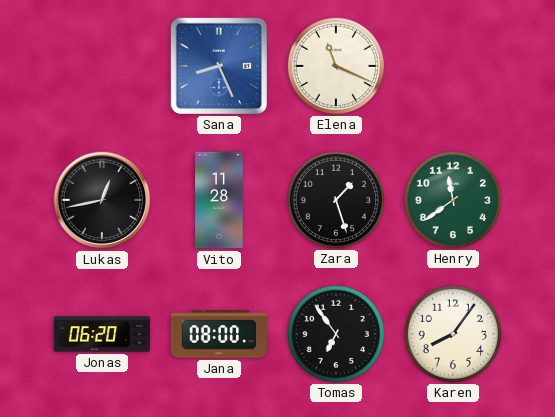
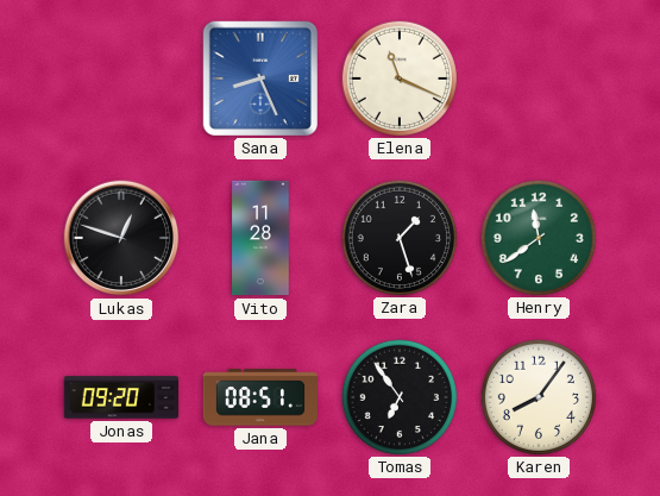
Lukas: 12:43 -> 12:48 (121, 238)
Jonas: 06:20 -> 09:20 (120, 397)
Jana: 08:00 -> 08:51 (259, 397)
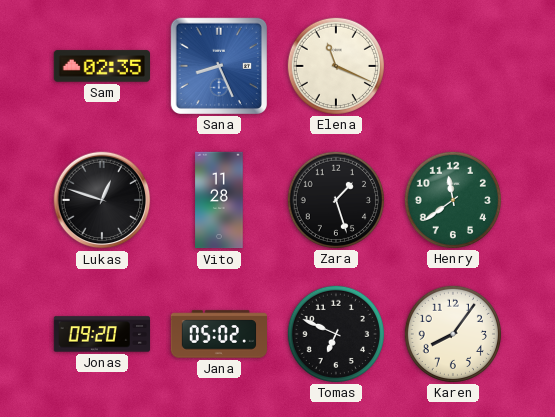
Sam: none -> 02:35 (101, 66)
Jana: 08:51 -> 05:02 (218, 334)
Tomas: 6:54 -> 6:49 (335, 333)
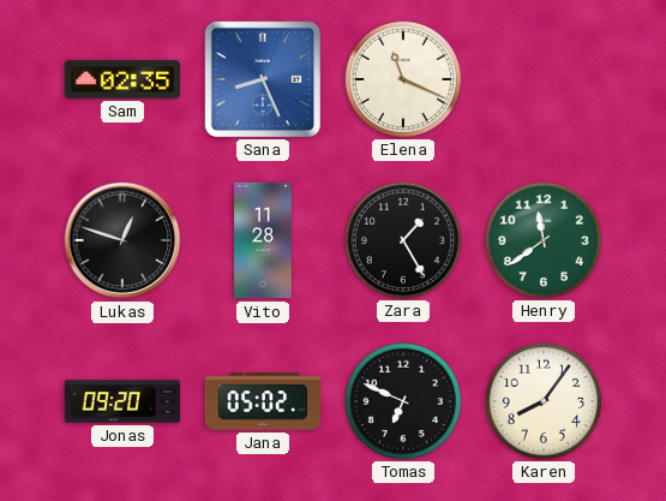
Zara: 1:27 -> 1:25 (402, 239)
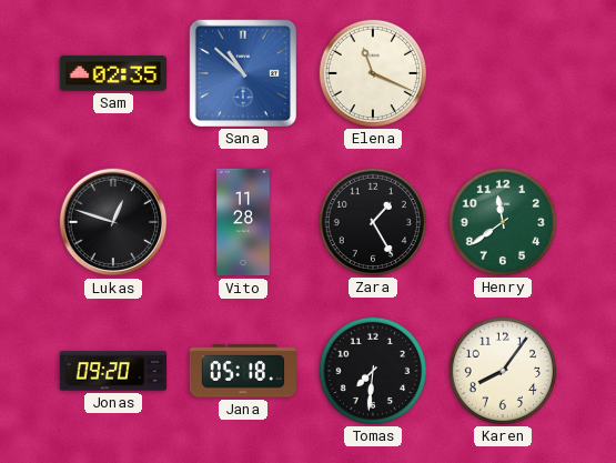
Sana: 8:26 -> 10:52 (243, 73)
Jana: 05:02 -> 05:18 (242, 371)
Tomas: 6:49 -> 7:31 (372, 370)
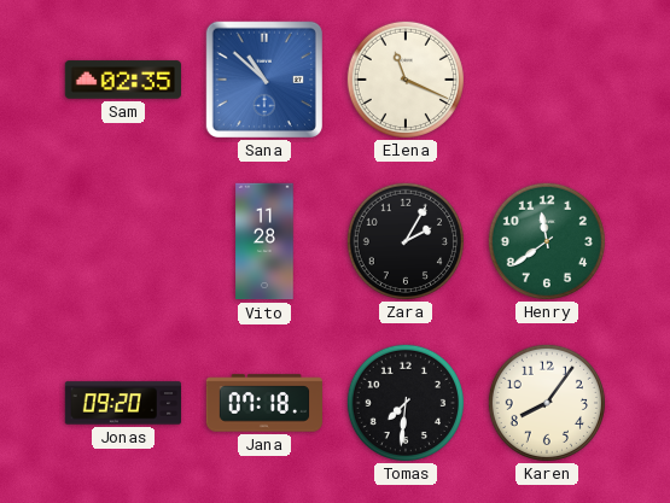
Lukas: 12:48 -> none (113, 222)
Zara: 1:25 -> 2:05 (404, 240)
Jana: 05:18 -> 07:18 (263, 403)
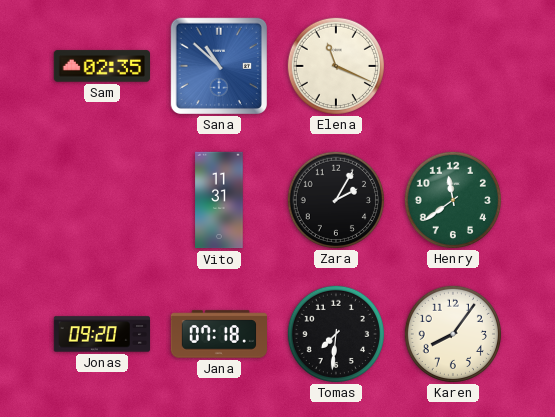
Vito: 11:28 -> 11:31 (219, 200)
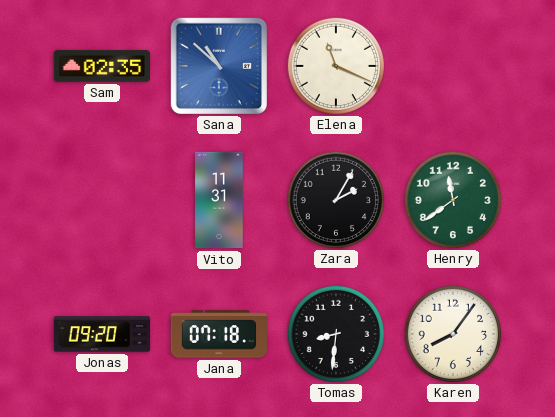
Tomas: 7:31 -> 8:31 (335, 333)
